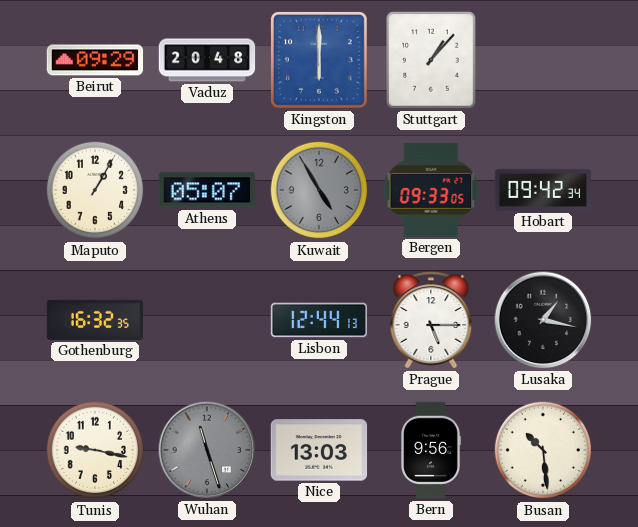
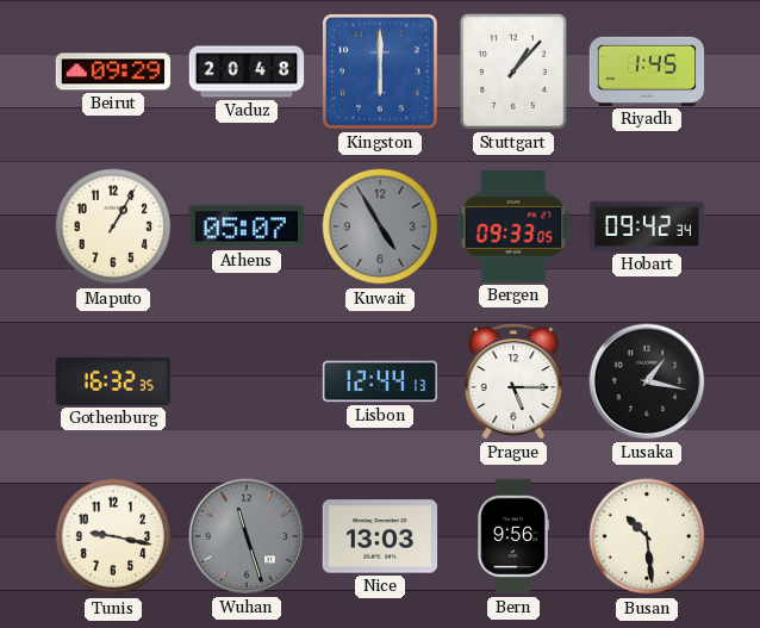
Riyadh: none -> 1:45 (647, 71)
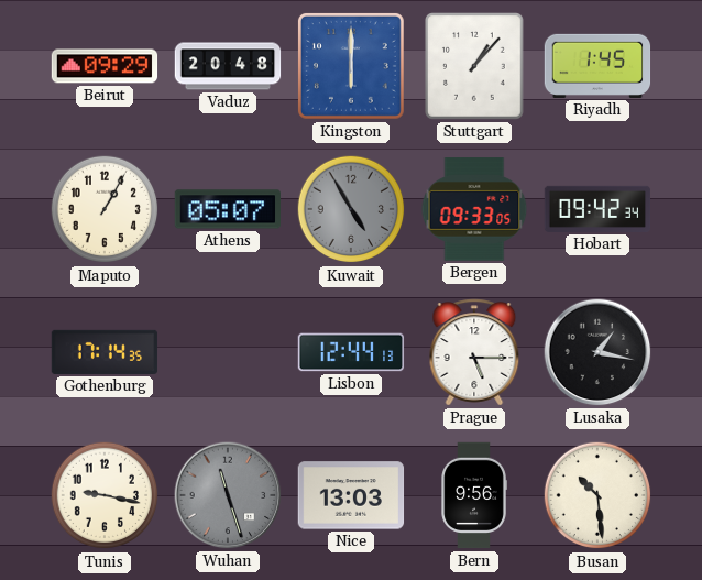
Gothenburg: 16:32 -> 17:14 (105, 352)
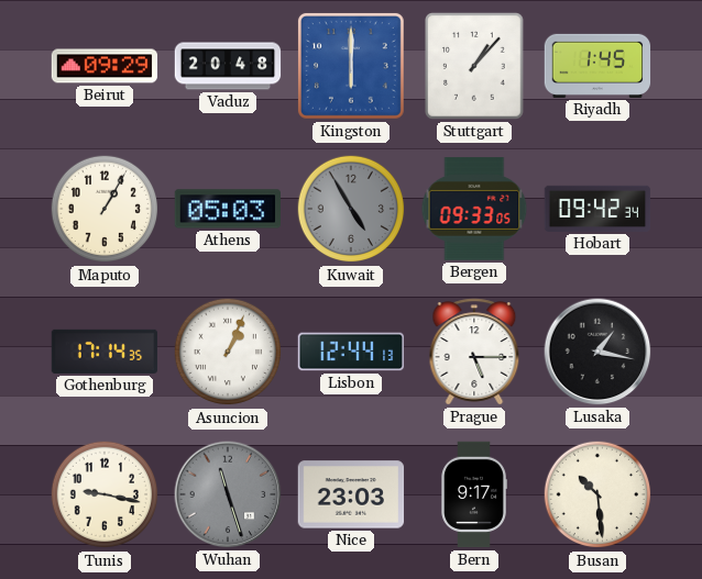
Athens: 05:07 -> 05:03 (228, 209)
Asuncion: none -> 1:04 (228, 352)
Nice: 13:03 -> 23:03 (351, 494)
Bern: 9:56 -> 9:17 (474, 494)
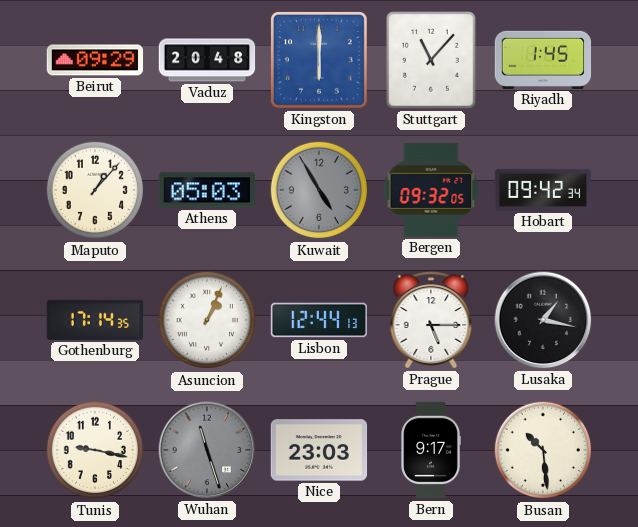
Stuttgart: 1:07 -> 11:07 (431, 60)
Maputo: 1:05 -> 1:07 (95, 190)
Bergen: 09:33 -> 09:32 (431, 190)
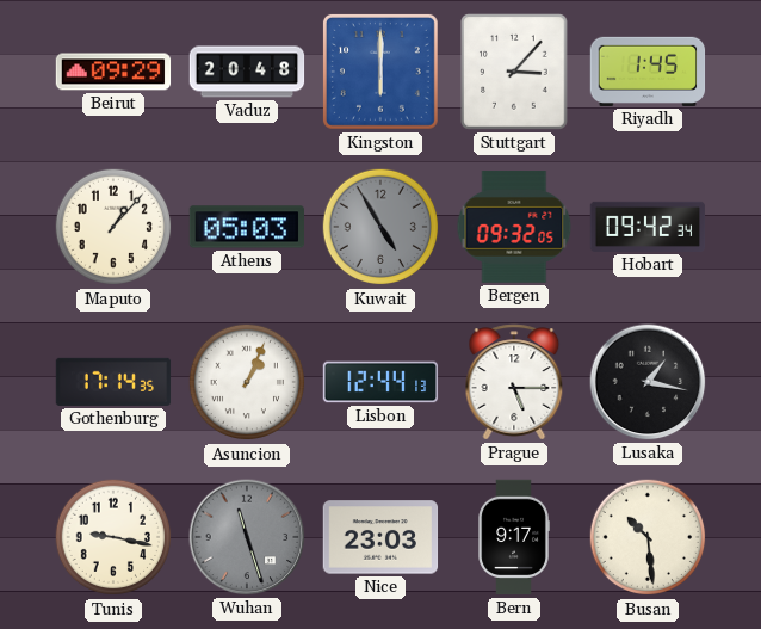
Stuttgart: 11:07 -> 3:07 (514, 72)
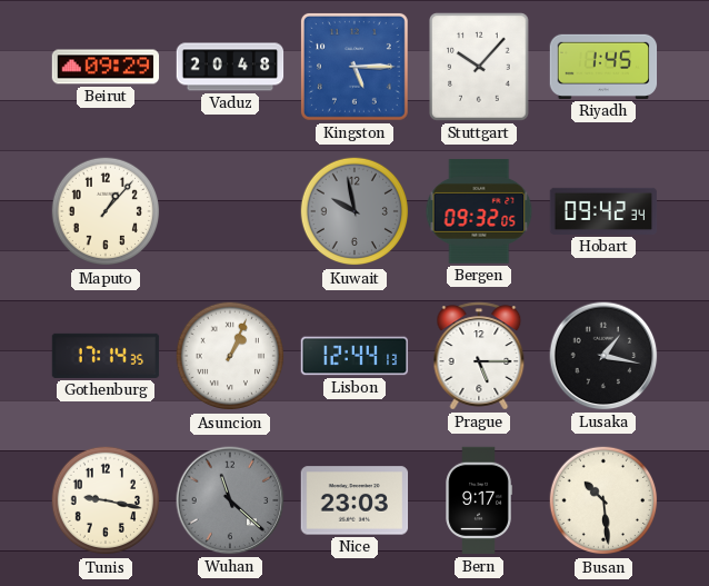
Kingston: 6:00 -> 5:15 (354, 67)
Stuttgart: 3:07 -> 10:07 (479, 67)
Athens: 05:03 -> none (247, 227)
Kuwait: 4:55 -> 9:58 (354, 211)
Wuhan: 11:27 -> 11:22 (230, 500)
